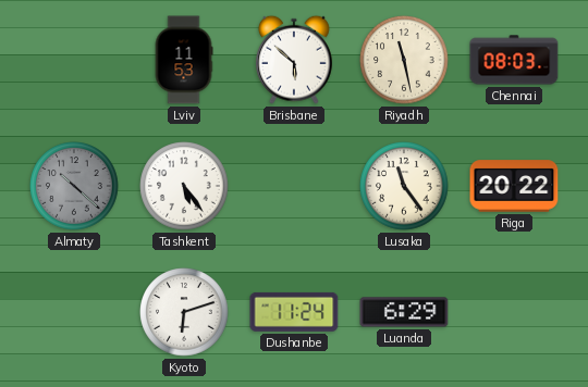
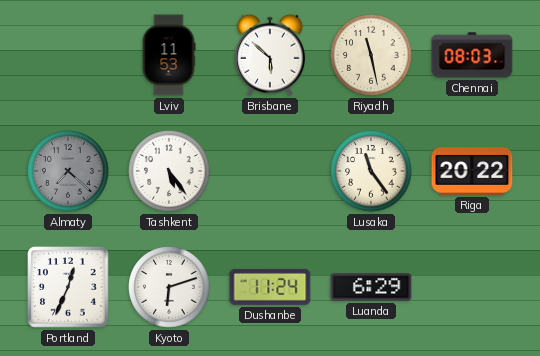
Almaty: 10:22 -> 7:22 (68, 171)
Portland: none -> 12:34 (68, 287)
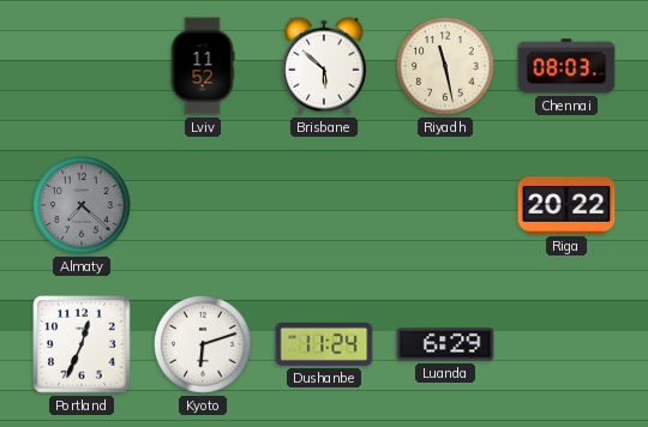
Lviv: 11:53 -> 11:52 (203, 66)
Tashkent: 5:24 -> none (169, 171)
Lusaka: 11:24 -> none (371, 171)
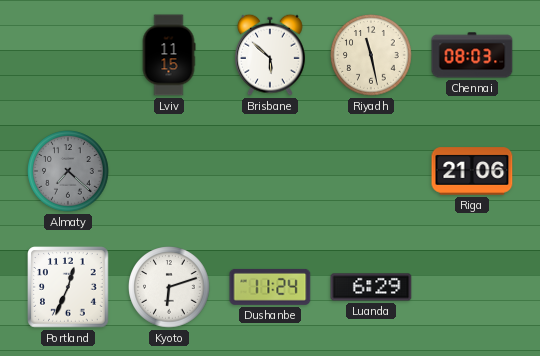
Lviv: 11:52 -> 11:15 (169, 55)
Riga: 20:22 -> 21:06 (472, 171)
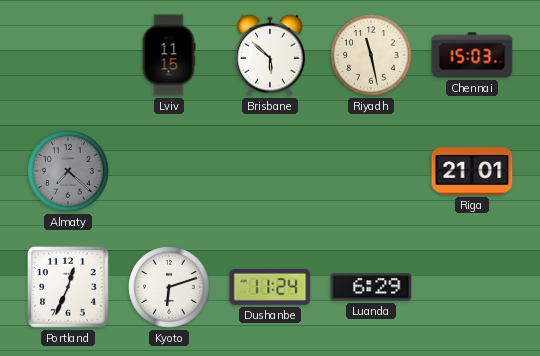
Chennai: 08:03 -> 15:03 (472, 55)
Riga: 21:06 -> 21:01 (472, 171)
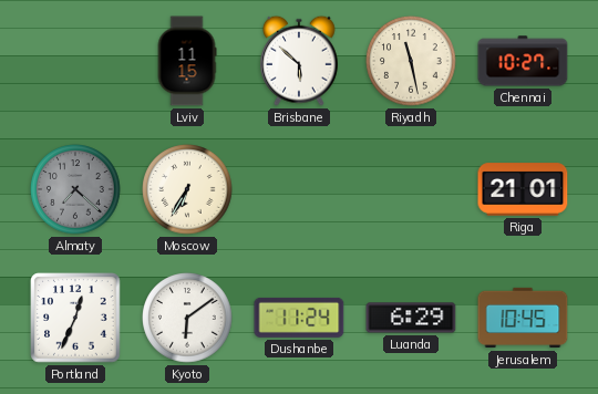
Chennai: 15:03 -> 10:27 (523, 61)
Moscow: none -> 6:35 (187, 189)
Kyoto: 6:12 -> 6:09 (187, 318)
Jerusalem: none -> 10:45 (523, 318)
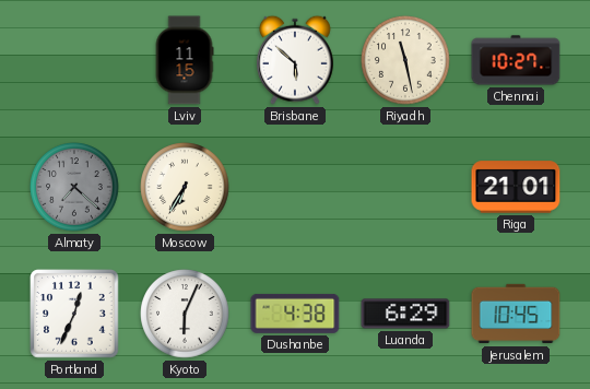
Kyoto: 6:09 -> 6:04 (185, 314)
Dushanbe: 11:24 -> 4:38 (295, 314)
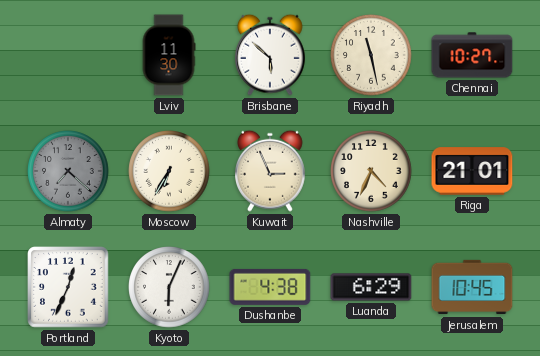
Lviv: 11:15 -> 11:30 (169, 55)
Kuwait: none -> 2:56 (271, 171)
Nashville: none -> 4:34 (371, 171)
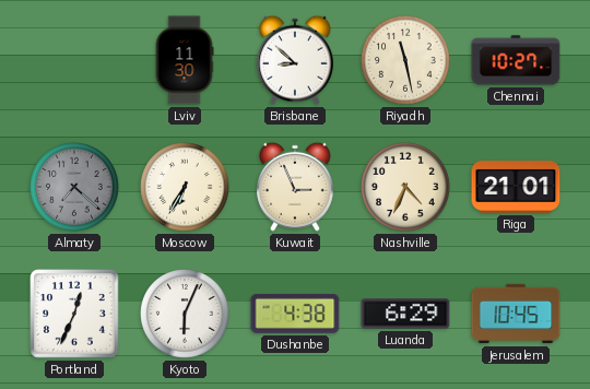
Brisbane: 5:52 -> 8:52 (296, 60)
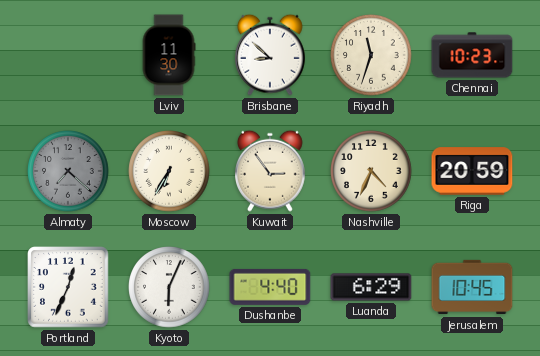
Riyadh: 11:28 -> 11:33 (371, 55)
Chennai: 10:27 -> 10:23 (472, 55)
Kuwait: 2:56 -> 2:54 (271, 171)
Riga: 21:01 -> 20:59 (472, 171)
Dushanbe: 4:38 -> 4:40 (270, 287)
